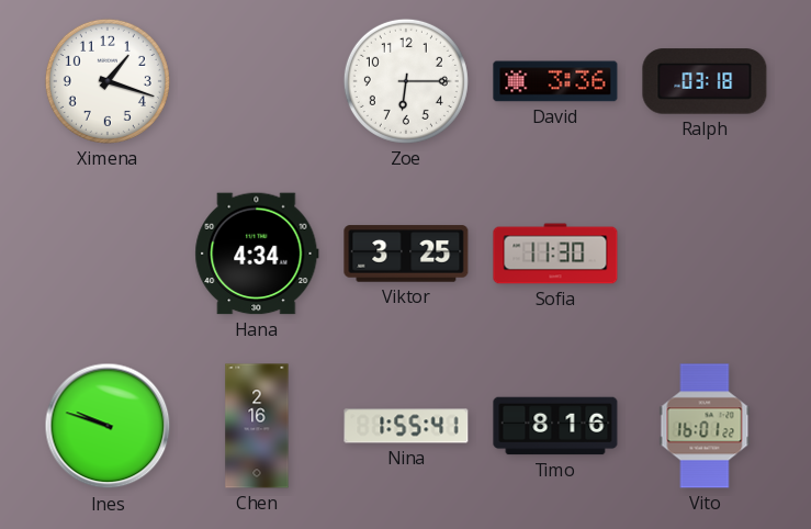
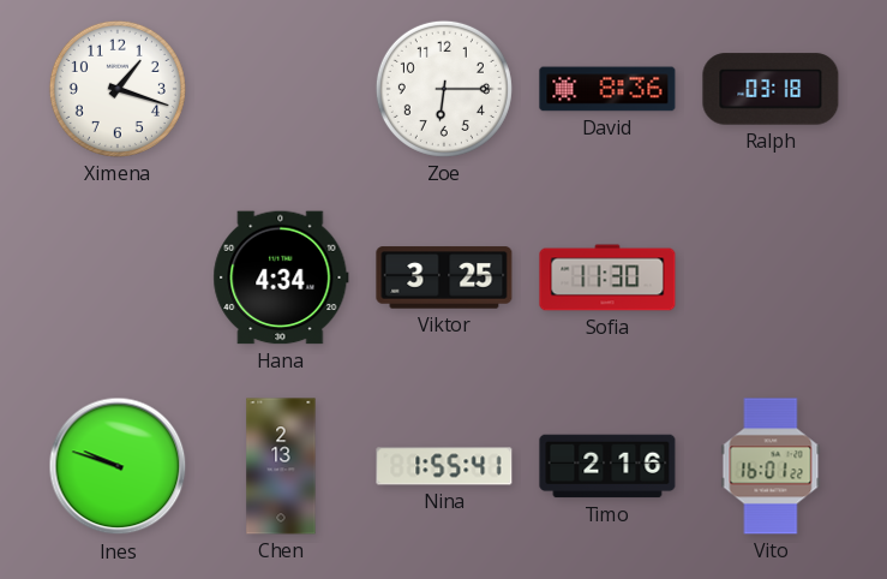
David: 3:36 -> 8:36 (607, 89)
Chen: 2:16 -> 2:13 (281, 466)
Timo: 8:16 -> 2:16 (607, 466)
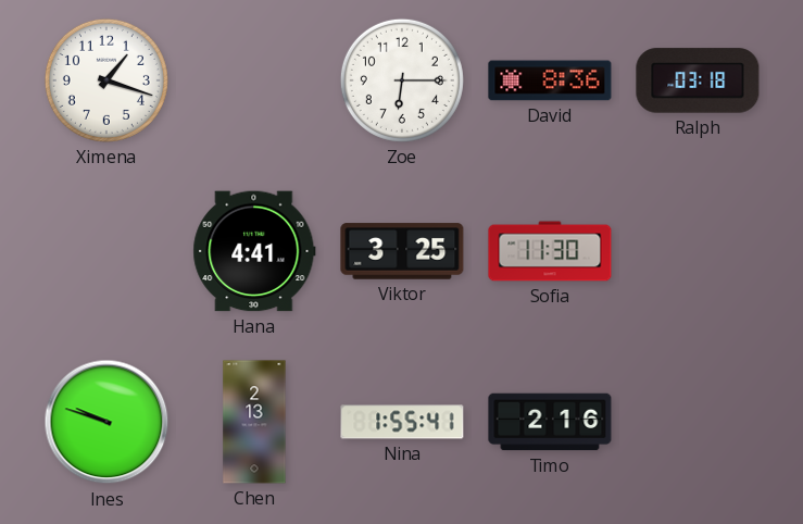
Hana: 4:34 -> 4:41 (254, 251)
Vito: 16:01 -> none (771, 466)
